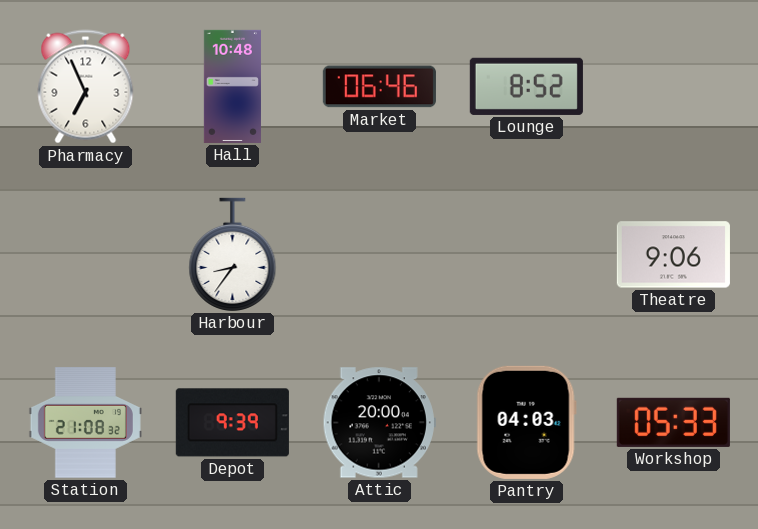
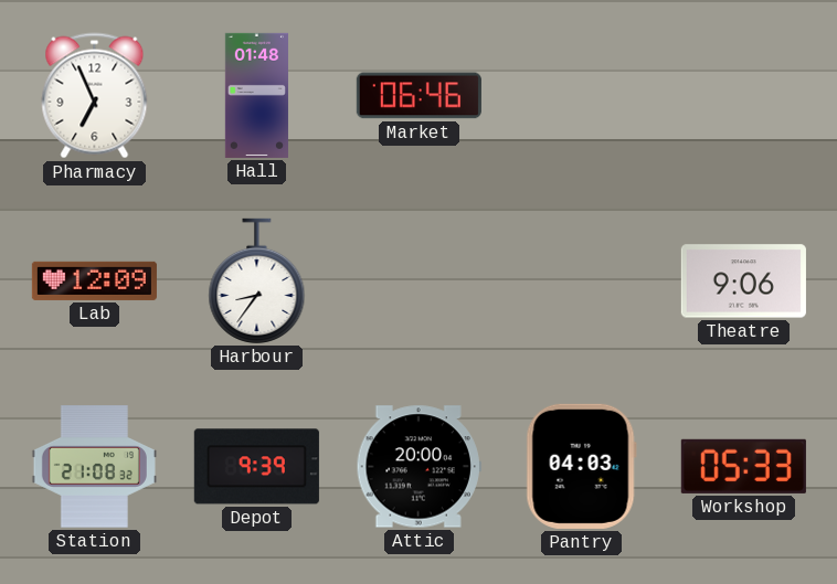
Hall: 10:48 -> 01:48 (256, 95)
Lounge: 8:52 -> none (526, 86)
Lab: none -> 12:09 (94, 280)
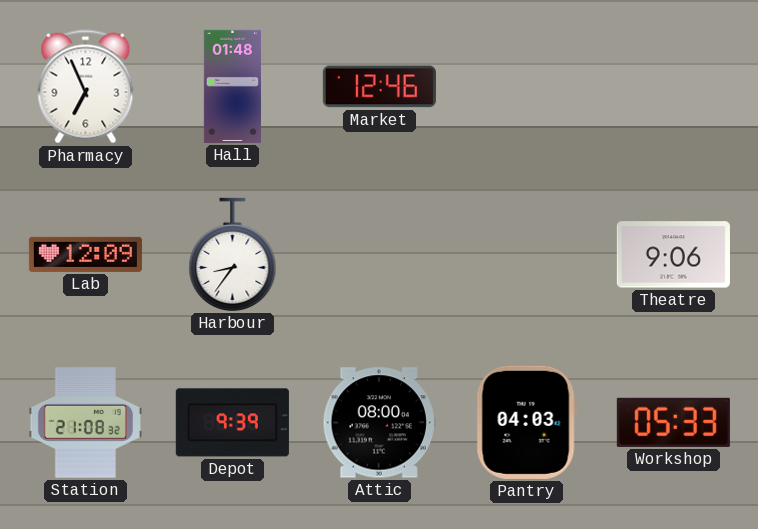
Market: 06:46 -> 12:46 (379, 87)
Attic: 20:00 -> 08:00 (379, 423)
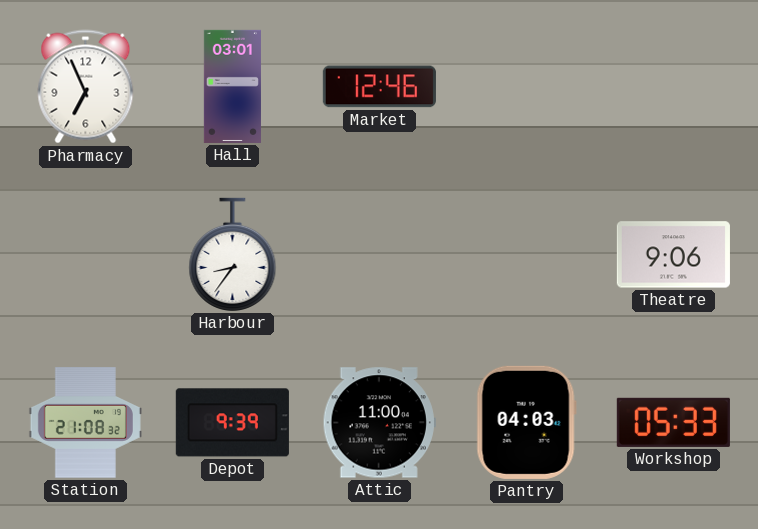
Hall: 01:48 -> 03:01 (232, 86)
Lab: 12:09 -> none (85, 254)
Attic: 08:00 -> 11:00 (379, 423)
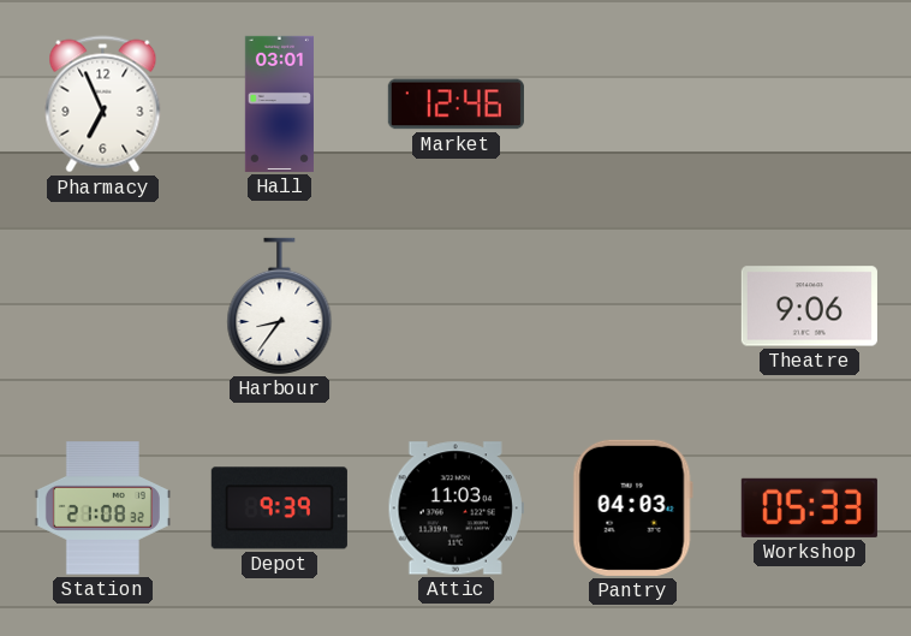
Attic: 11:00 -> 11:03 (455, 509)
